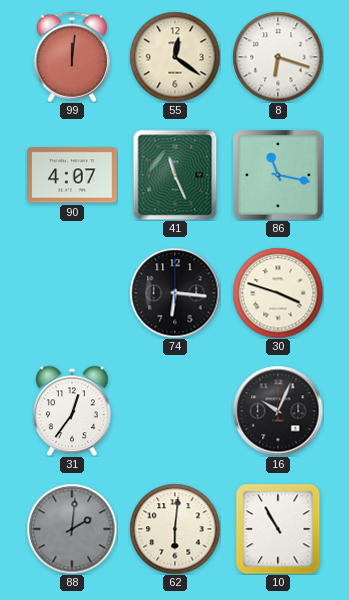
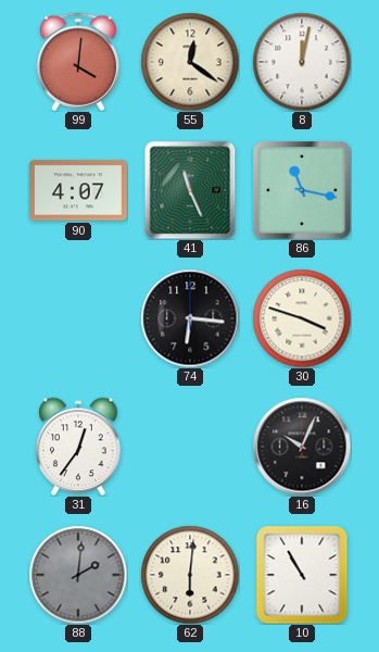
99: 12:01 -> 4:01 (77, 62)
8: 6:18 -> 12:02 (302, 62)
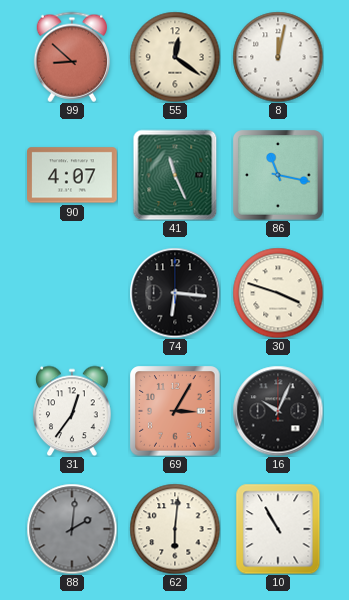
99: 4:01 -> 8:52 (71, 57)
69: none -> 3:05 (175, 411)
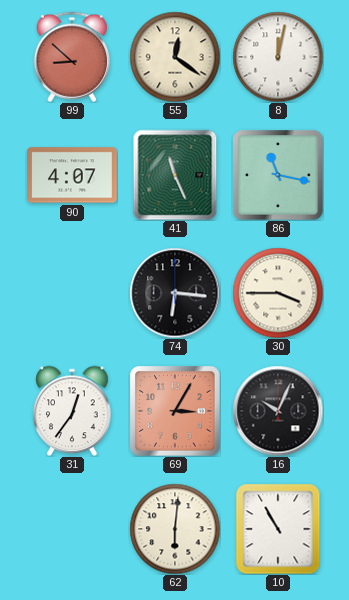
30: 3:48 -> 3:45 (278, 293)
88: 2:01 -> none (72, 529)
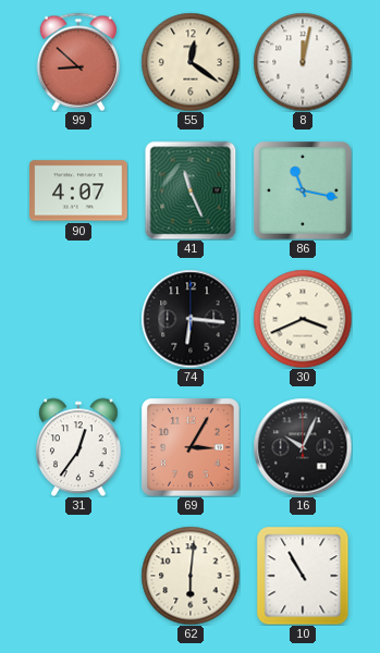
30: 3:45 -> 3:41 (303, 319)
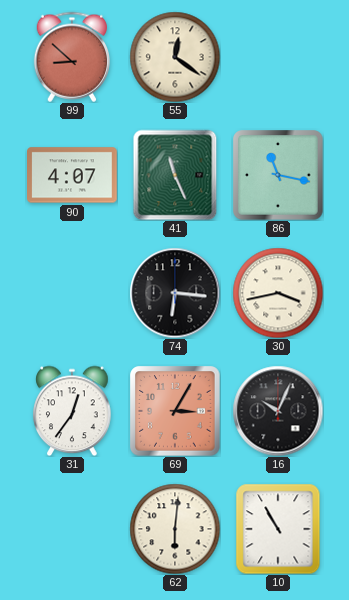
8: 12:02 -> none (303, 62)
30: 3:41 -> 3:43 (278, 293)
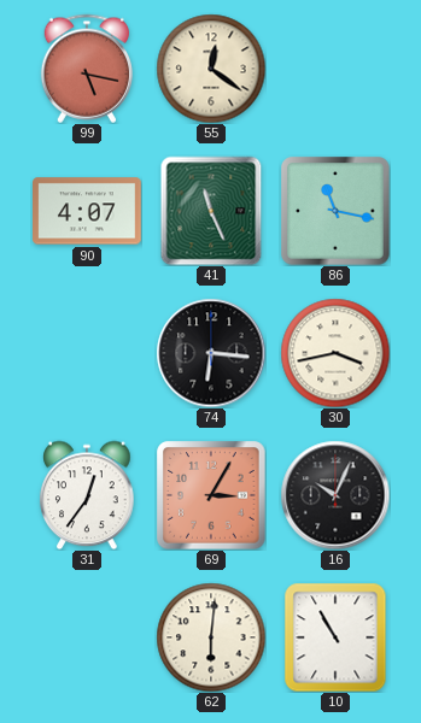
99: 8:52 -> 5:17 (86, 69)
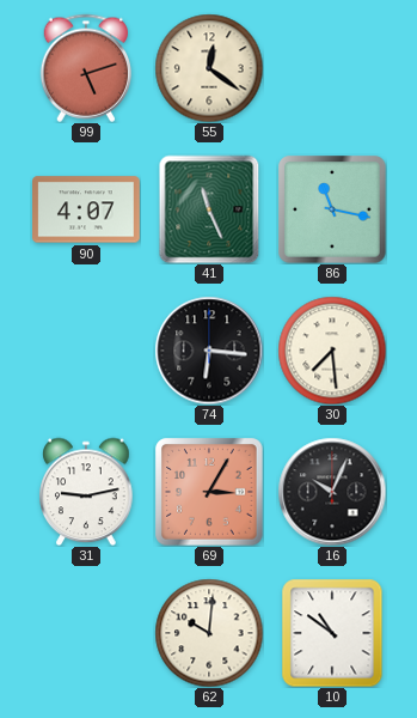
99: 5:17 -> 5:12 (85, 68)
30: 3:43 -> 7:29 (332, 351)
31: 12:36 -> 9:13 (86, 492)
62: 6:01 -> 10:01 (209, 633)
10: 10:55 -> 10:51 (332, 633)
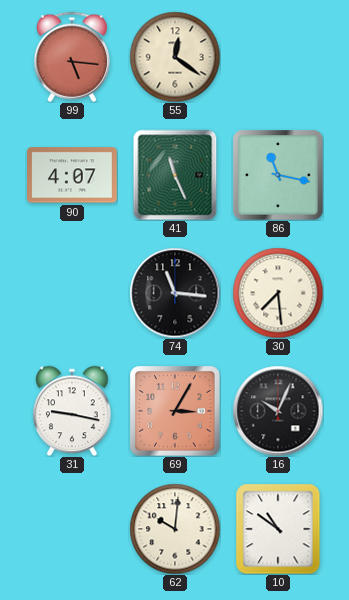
99: 5:12 -> 5:16 (71, 57)
74: 6:16 -> 11:16 (175, 293)
31: 9:13 -> 9:17 (72, 411)
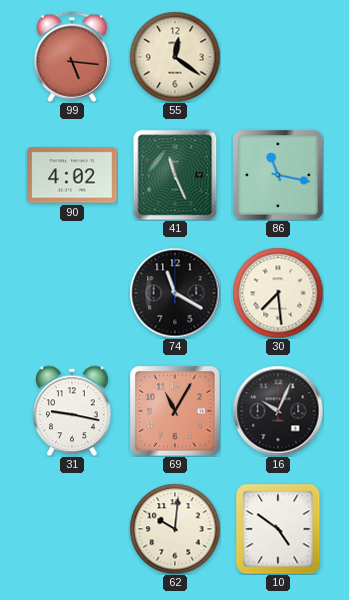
90: 4:07 -> 4:02 (73, 175)
74: 11:16 -> 11:20 (175, 293)
69: 3:05 -> 11:05 (175, 411)
10: 10:51 -> 4:51 (278, 529)
